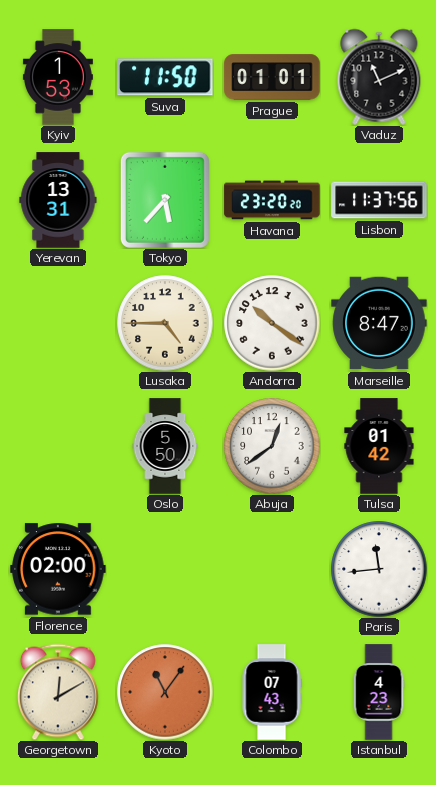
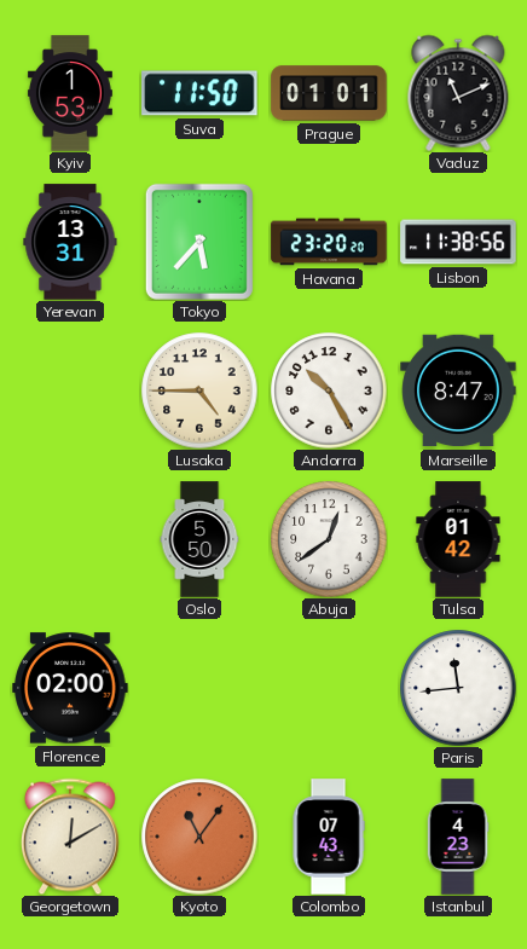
Lisbon: 11:37 -> 11:38 (458, 242)
Andorra: 10:21 -> 10:25 (329, 390)
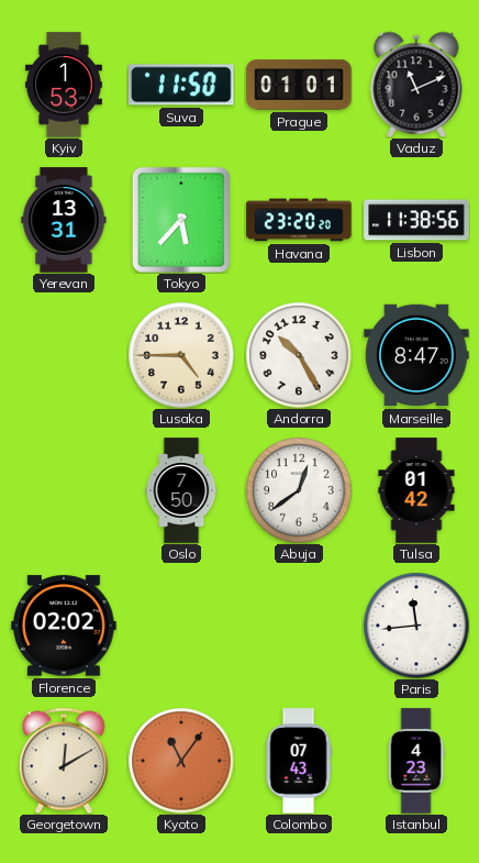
Oslo: 5:50 -> 7:50 (181, 490)
Florence: 02:00 -> 02:02 (64, 626)
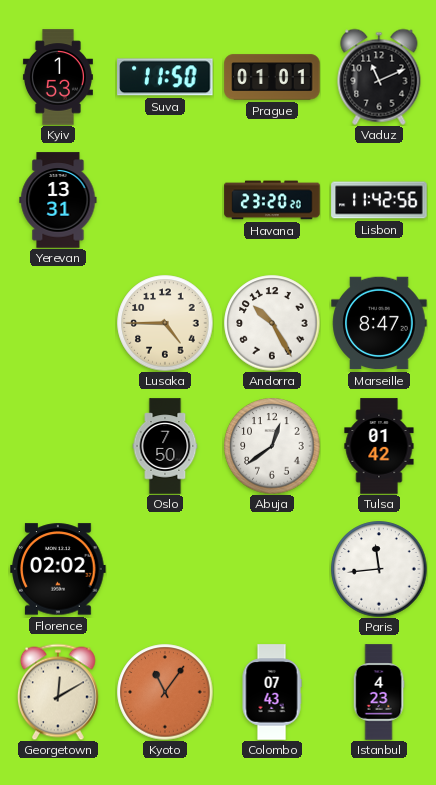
Tokyo: 5:37 -> none (181, 220)
Lisbon: 11:38 -> 11:42 (379, 200)
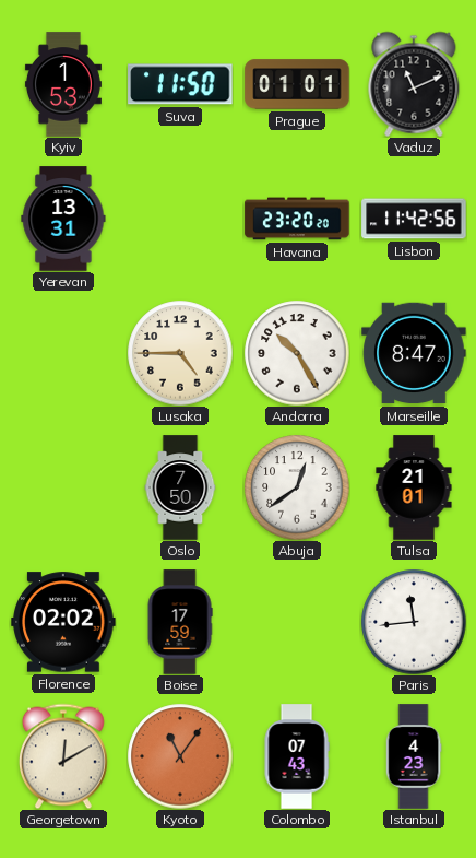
Tulsa: 01:42 -> 21:01 (414, 487)
Boise: none -> 17:59 (180, 622)
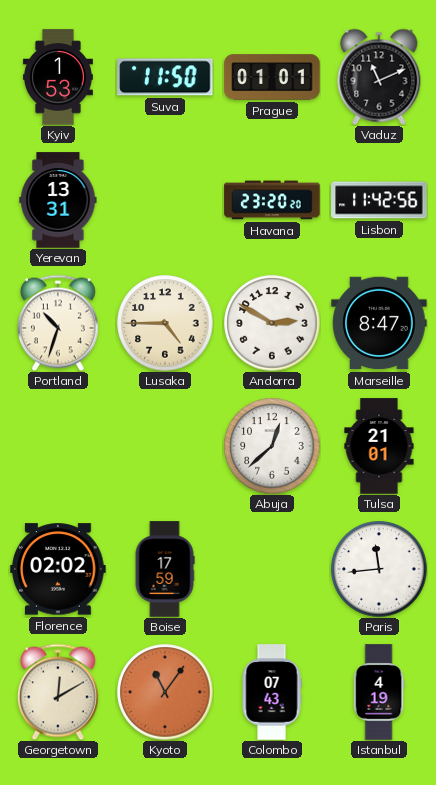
Portland: none -> 10:33 (58, 323)
Andorra: 10:25 -> 2:50 (272, 323)
Oslo: 7:50 -> none (180, 487)
Abuja: 12:39 -> 12:38 (272, 446)
Istanbul: 4:23 -> 4:19 (379, 692)
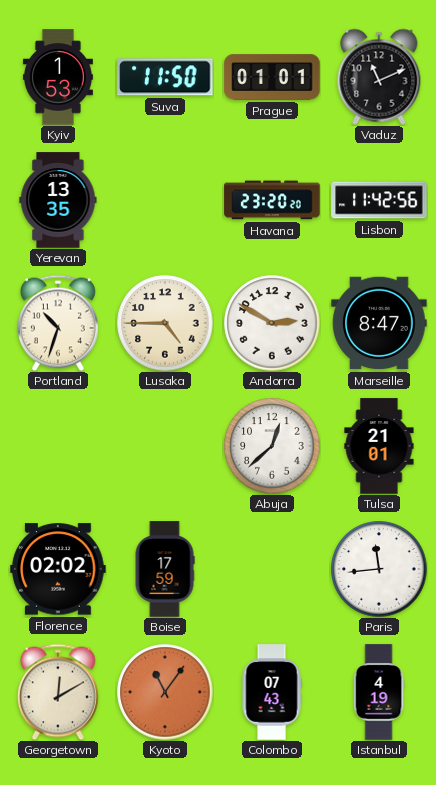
Yerevan: 13:31 -> 13:35 (58, 200)
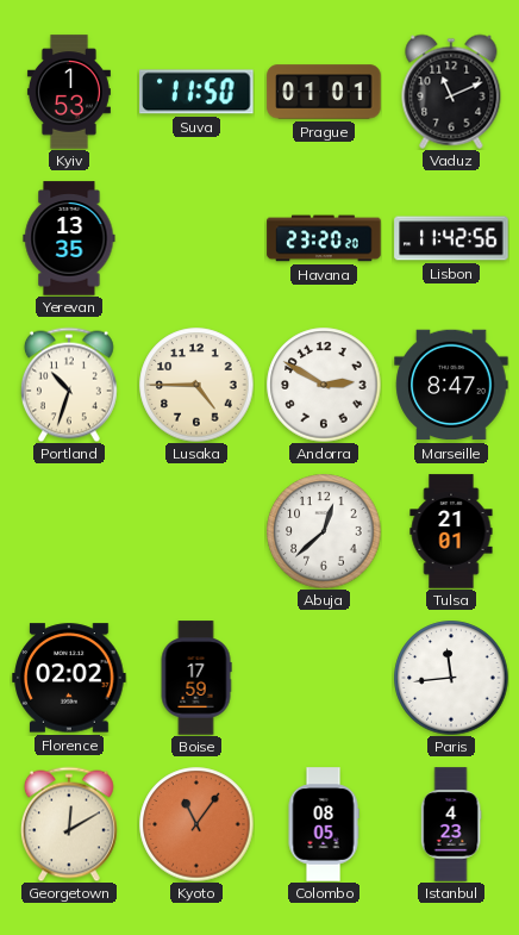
Colombo: 07:43 -> 08:05 (324, 824)
Istanbul: 4:19 -> 4:23 (451, 824)
